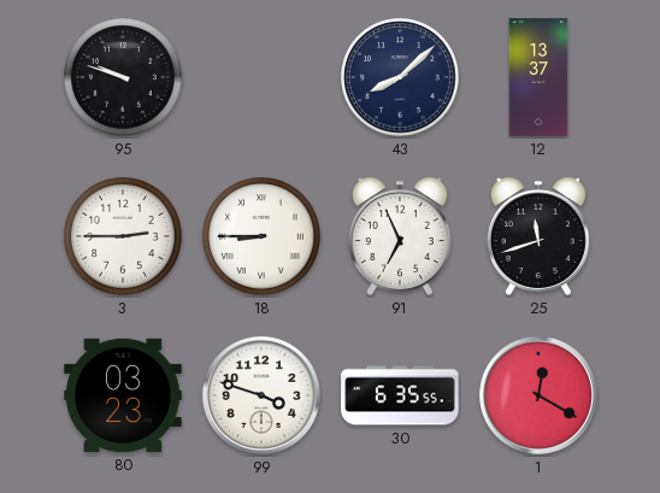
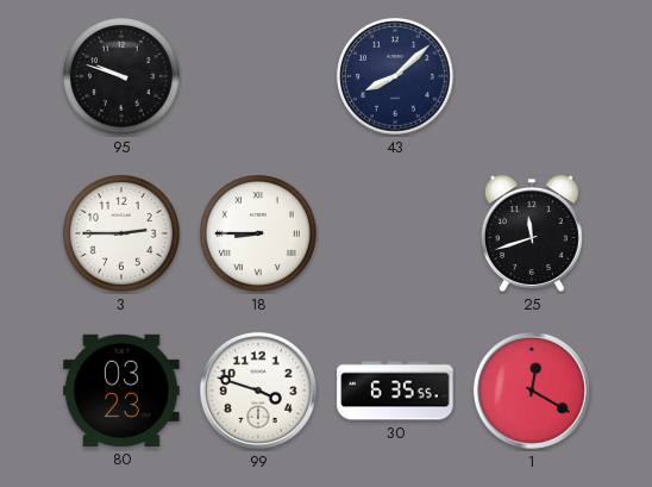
12: 13:37 -> none (538, 77)
91: 6:56 -> none (400, 236)
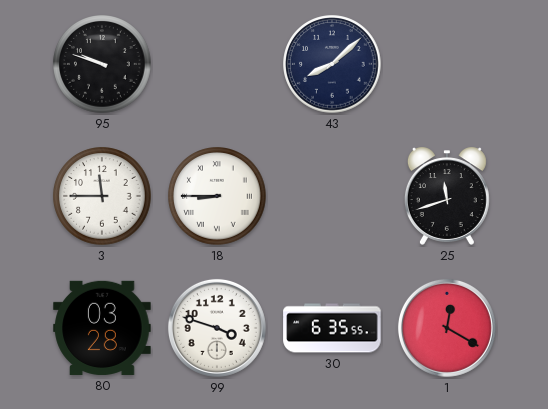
3: 2:45 -> 11:45 (102, 196)
80: 03:23 -> 03:28 (102, 328)
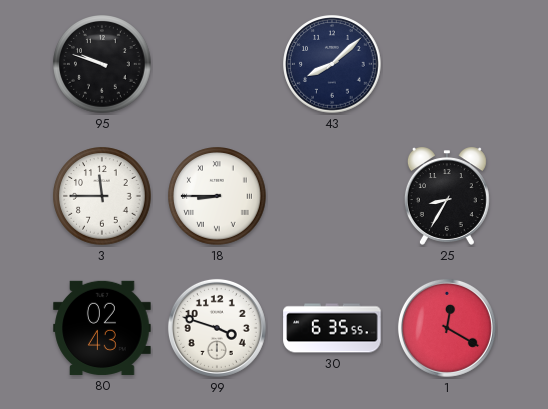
25: 11:42 -> 8:35 (447, 196)
80: 03:28 -> 02:43 (102, 328)
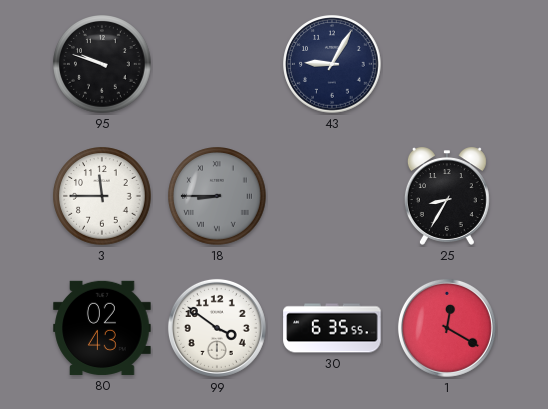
43: 8:08 -> 9:05 (332, 64)
18 dial: white -> grey (217, 196)
99: 3:48 -> 3:51 (217, 328)
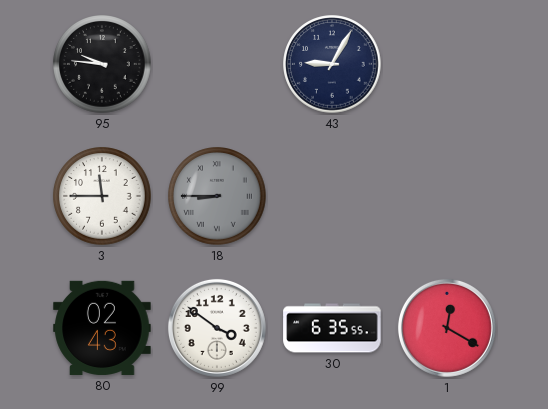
95: 9:48 -> 9:46 (102, 64)
25: 8:35 -> none (447, 196)
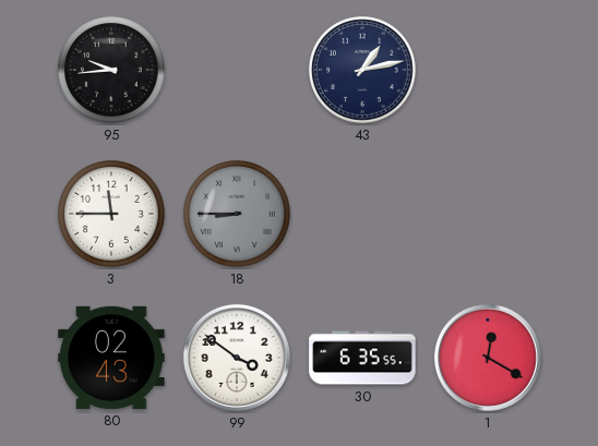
95: 9:46 -> 9:44 (111, 70)
43: 9:05 -> 1:13 (362, 70)
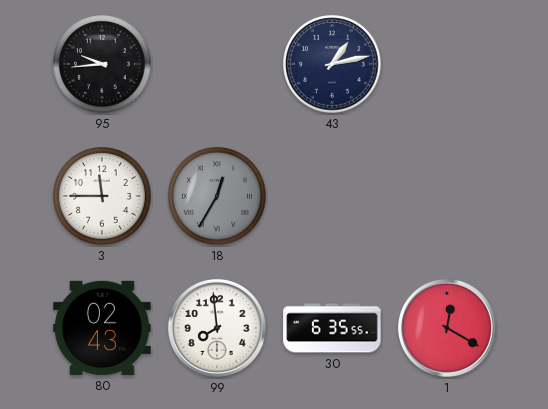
18: 8:45 -> 12:35 (217, 196)
99: 3:51 -> 7:59 (217, 328)
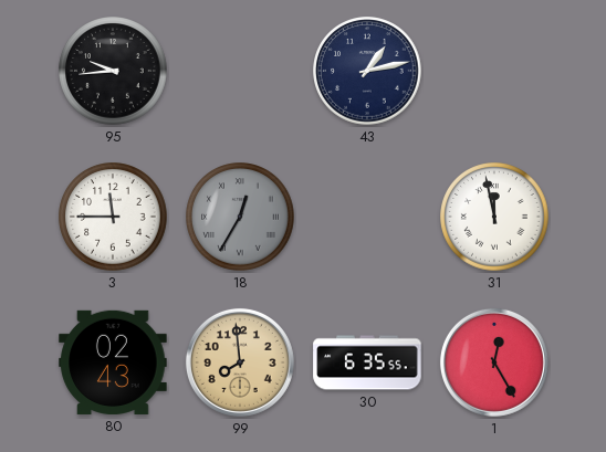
31: none -> 11:58 (494, 217)
99 dial: white -> champagne (240, 362)
1: 12:20 -> 12:25 (494, 362)
